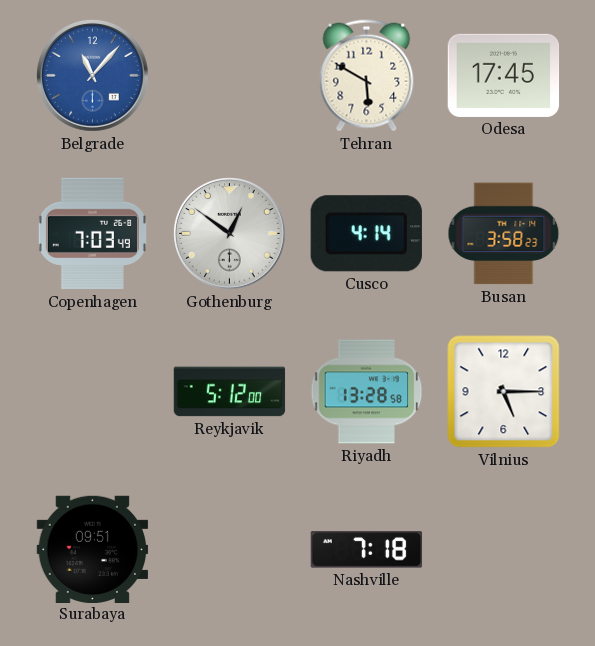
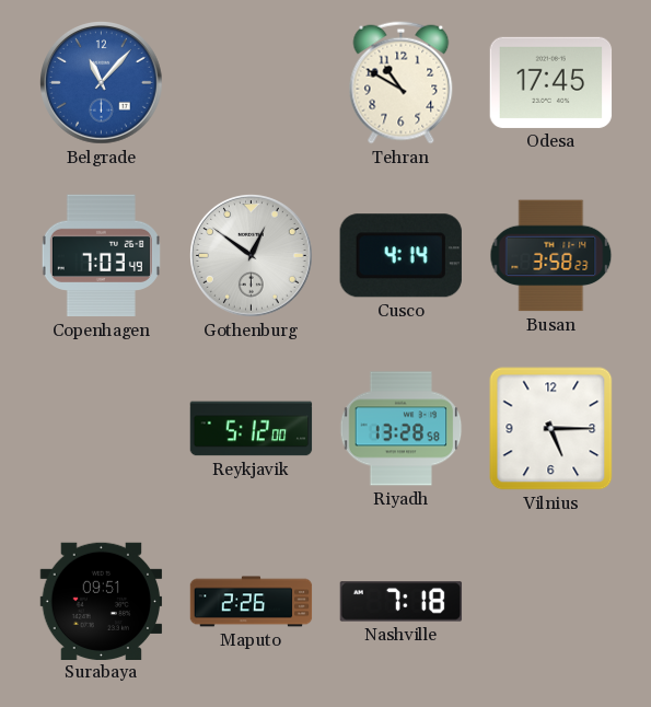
Tehran: 5:50 -> 10:50 (402, 83)
Maputo: none -> 2:26 (252, 602)
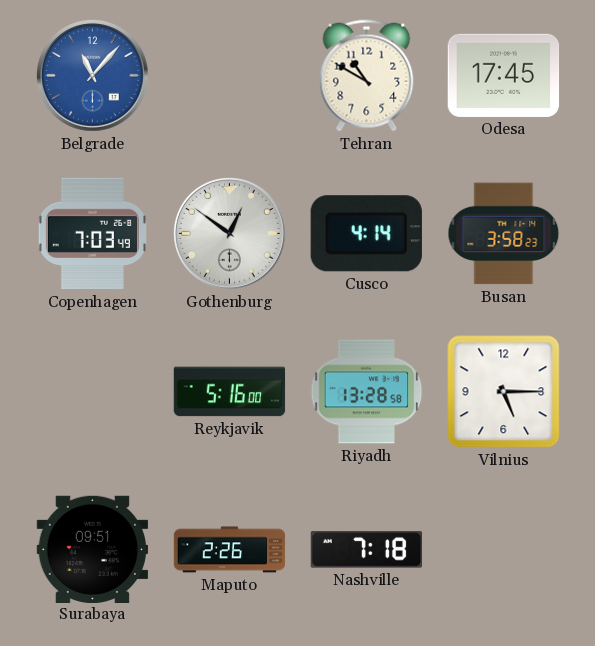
Reykjavik: 5:12 -> 5:16 (230, 392)
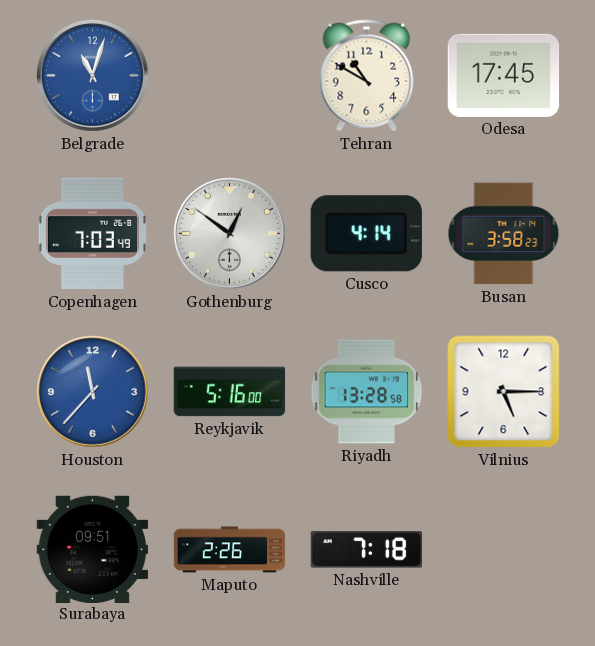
Belgrade: 11:07 -> 11:03 (93, 76)
Houston: none -> 11:37 (93, 392)
